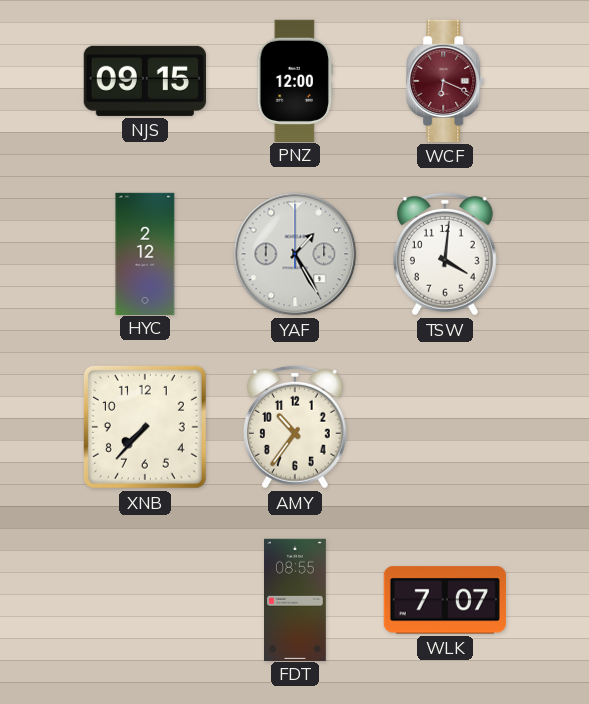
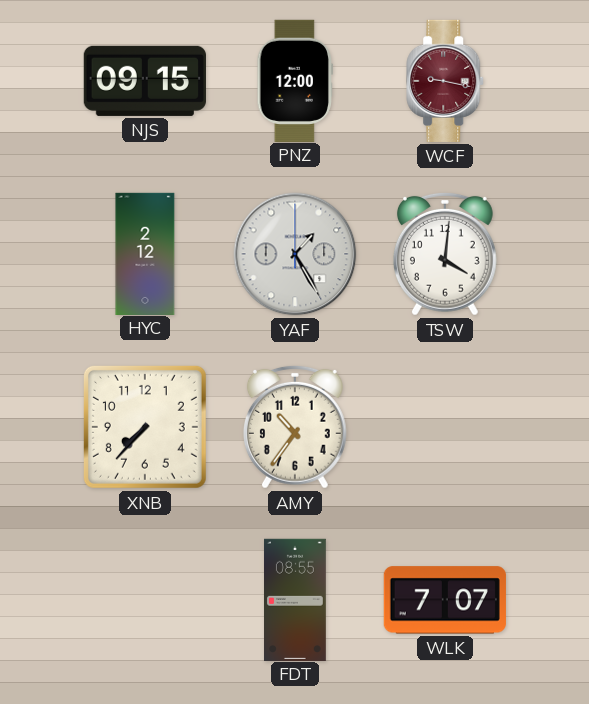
WCF: 6:19 -> 9:17 (446, 81)
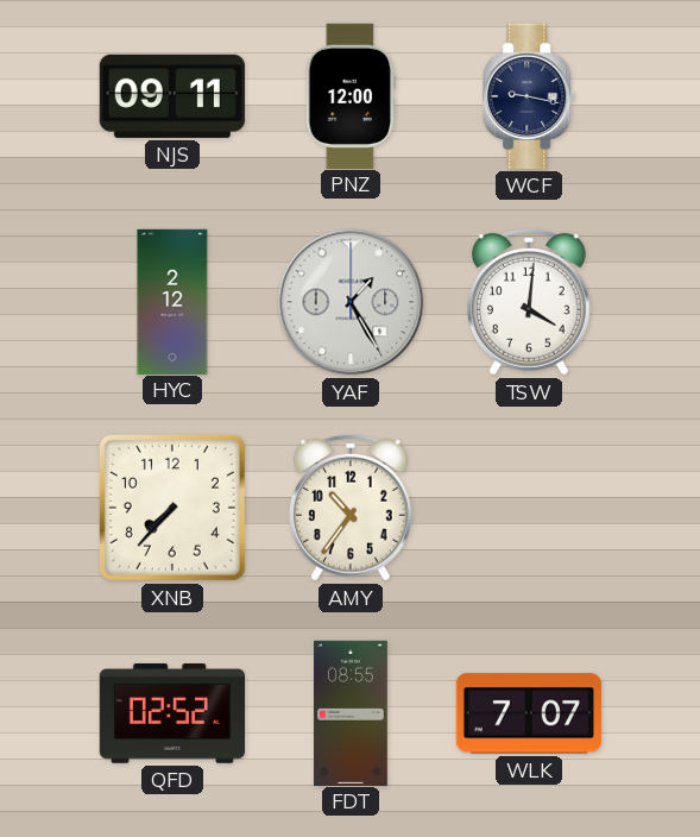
NJS: 09:15 -> 09:11 (172, 96)
WCF dial: burgundy -> navy (530, 96)
QFD: none -> 02:52 (171, 715)
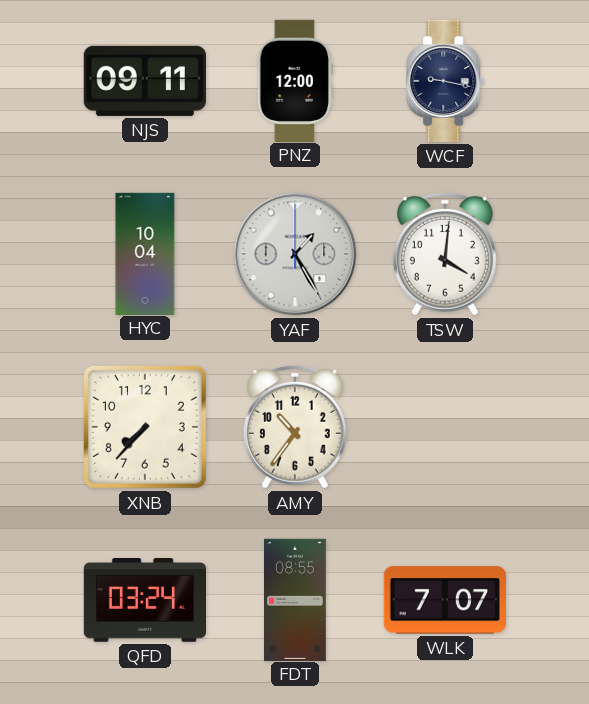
HYC: 2:12 -> 10:04 (145, 253)
QFD: 02:52 -> 03:24 (144, 601)
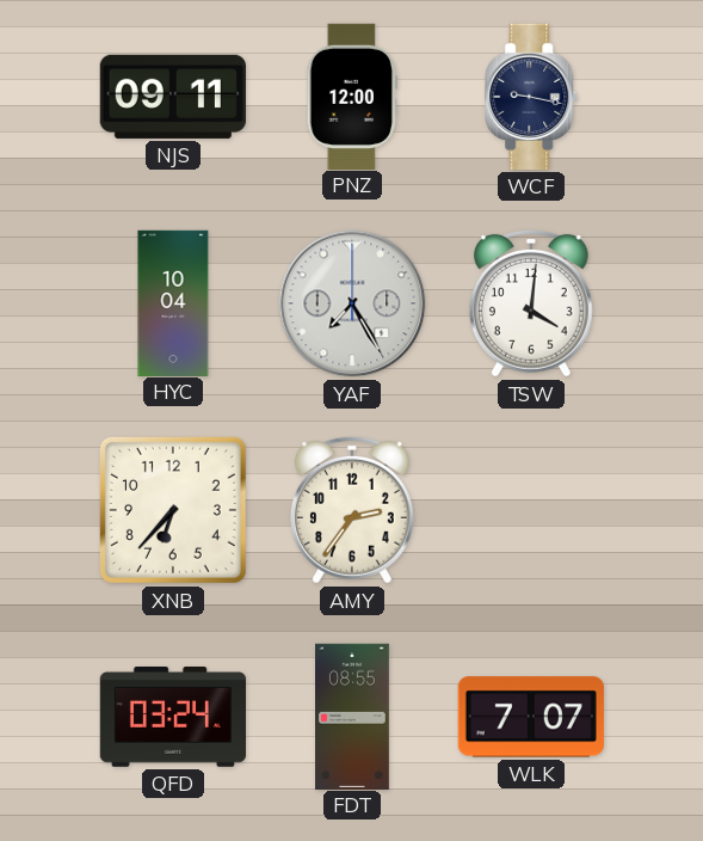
YAF: 1:25 -> 7:25 (352, 303)
XNB: 7:37 -> 6:37 (173, 510)
AMY: 10:36 -> 2:36 (352, 510)
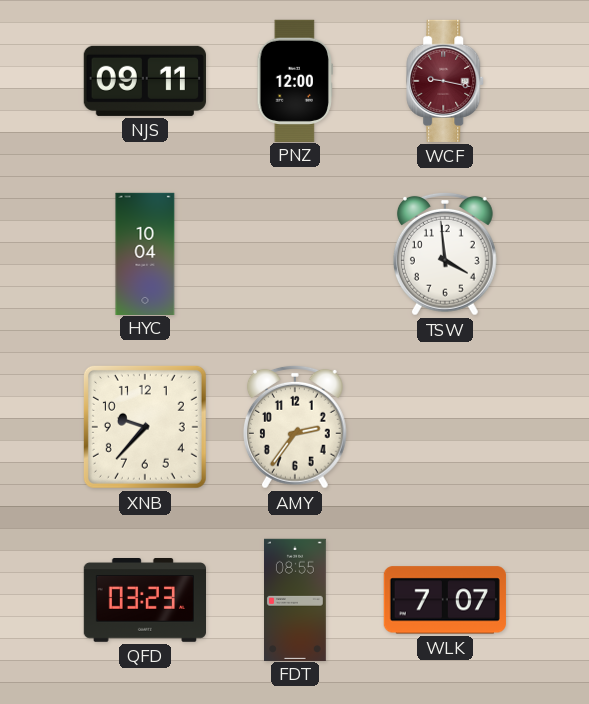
WCF dial: navy -> burgundy (446, 81)
YAF: 7:25 -> none (352, 303)
TSW: 4:01 -> 3:59 (445, 254)
XNB: 6:37 -> 9:37 (145, 427)
QFD: 03:24 -> 03:23 (144, 601)
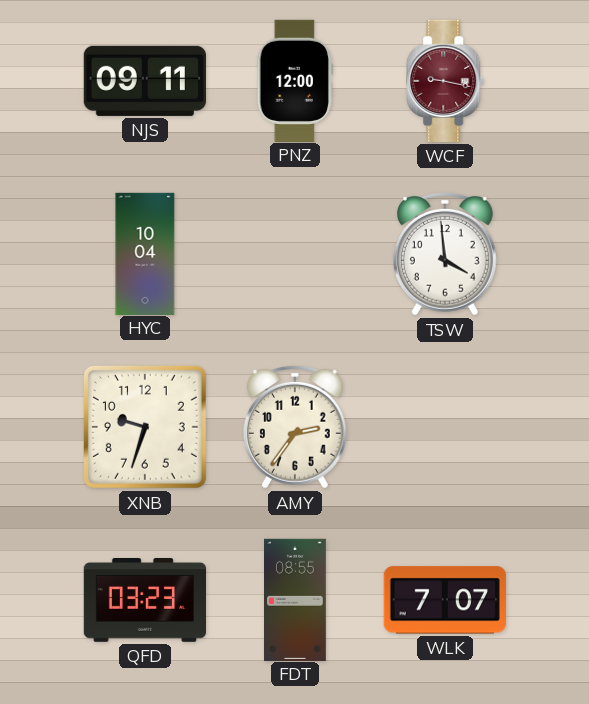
XNB: 9:37 -> 9:33 (145, 427)
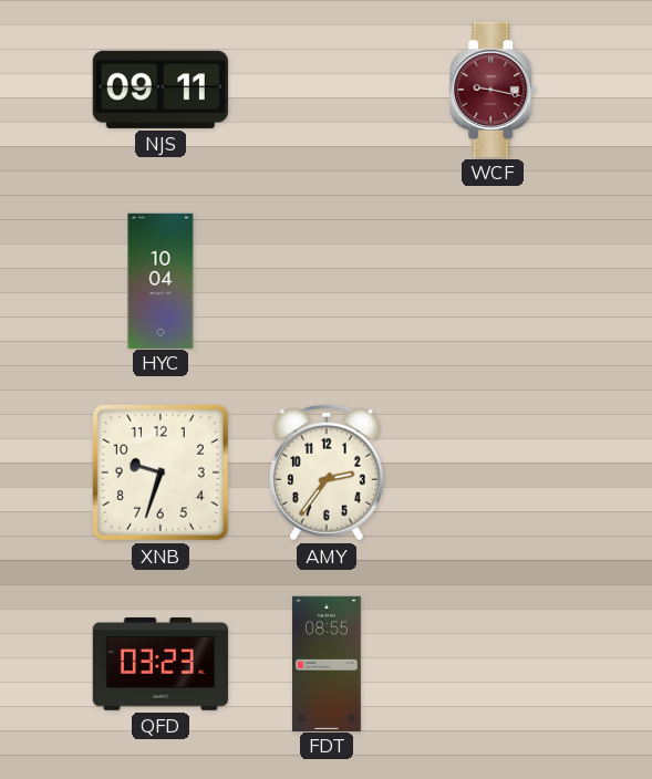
PNZ: 12:00 -> none (294, 80)
TSW: 3:59 -> none (445, 254)
WLK: 7:07 -> none (445, 600)
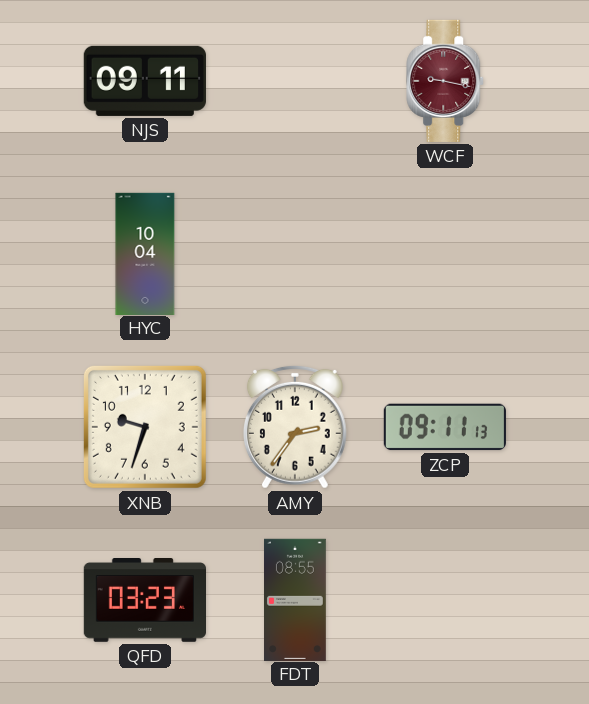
ZCP: none -> 09:11 (445, 427)
